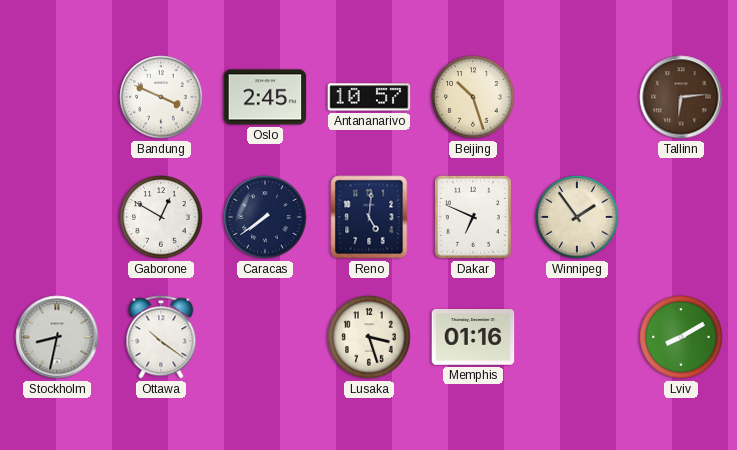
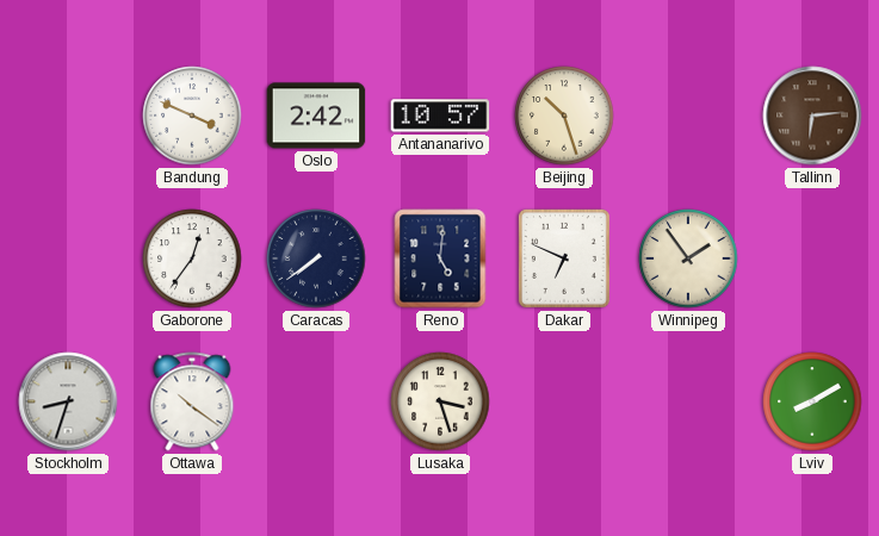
Oslo: 2:45 -> 2:42 (316, 116)
Gaborone: 12:50 -> 12:36 (192, 258)
Stockholm: 8:32 -> 8:33 (68, 401)
Memphis: 01:16 -> none (473, 338)
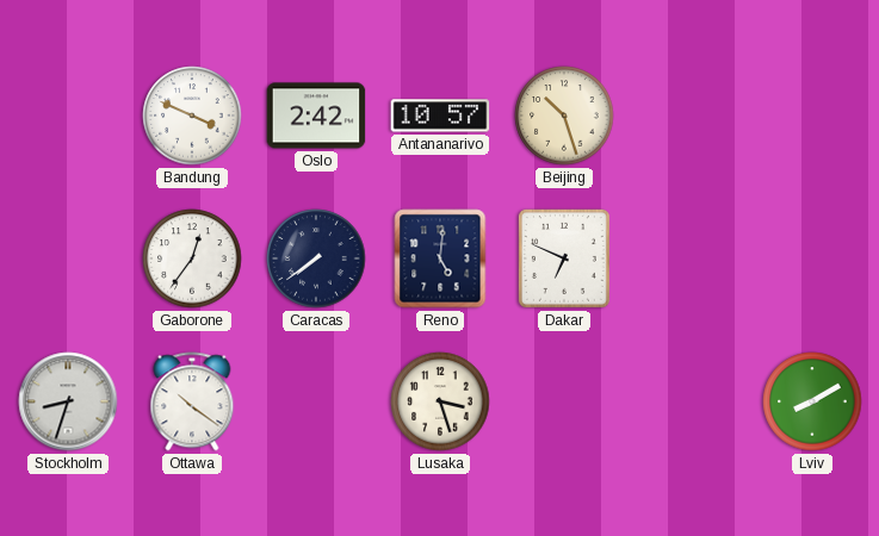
Tallinn: 6:14 -> none (812, 116)
Winnipeg: 1:54 -> none (688, 258)
